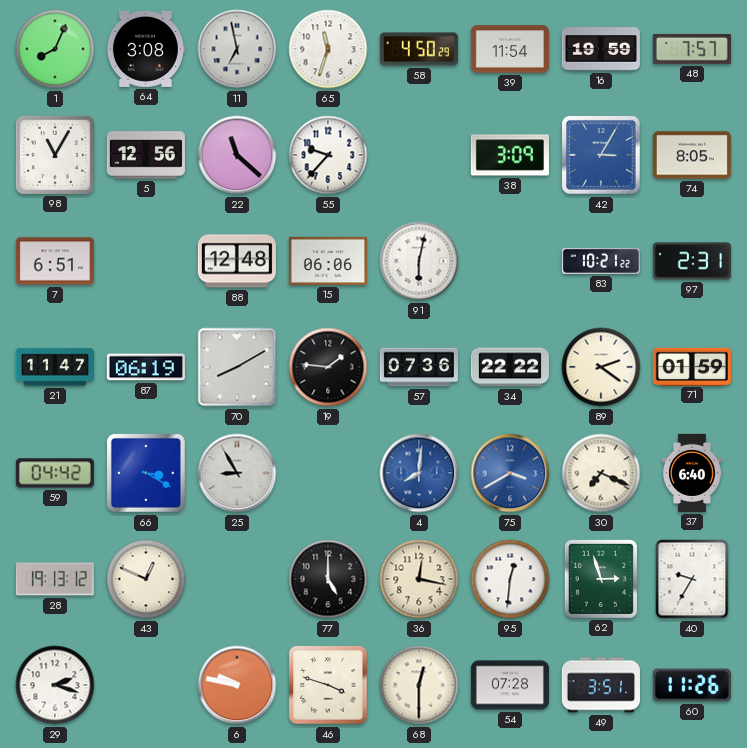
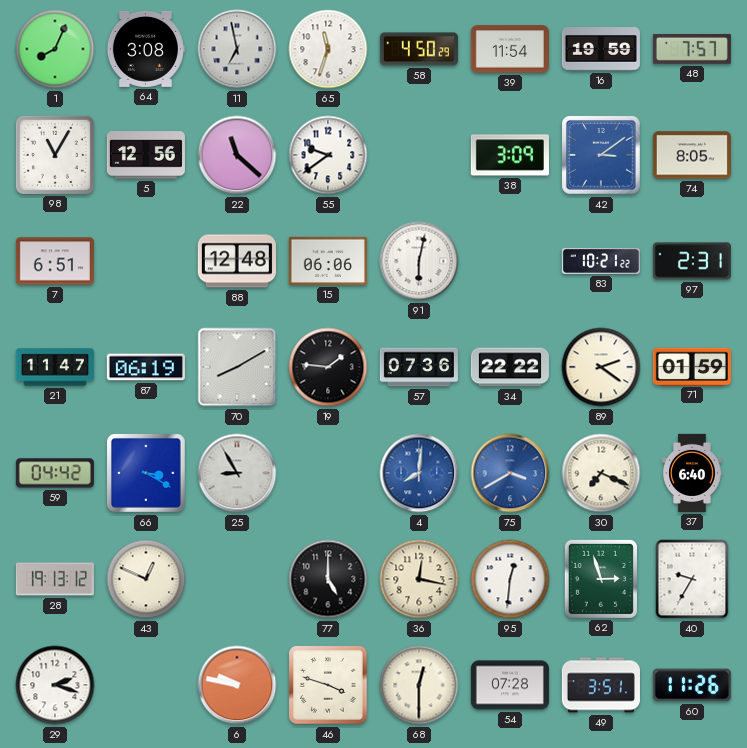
55: 9:37 -> 9:39 (328, 155)
42: 3:05 -> 3:09 (602, 156)
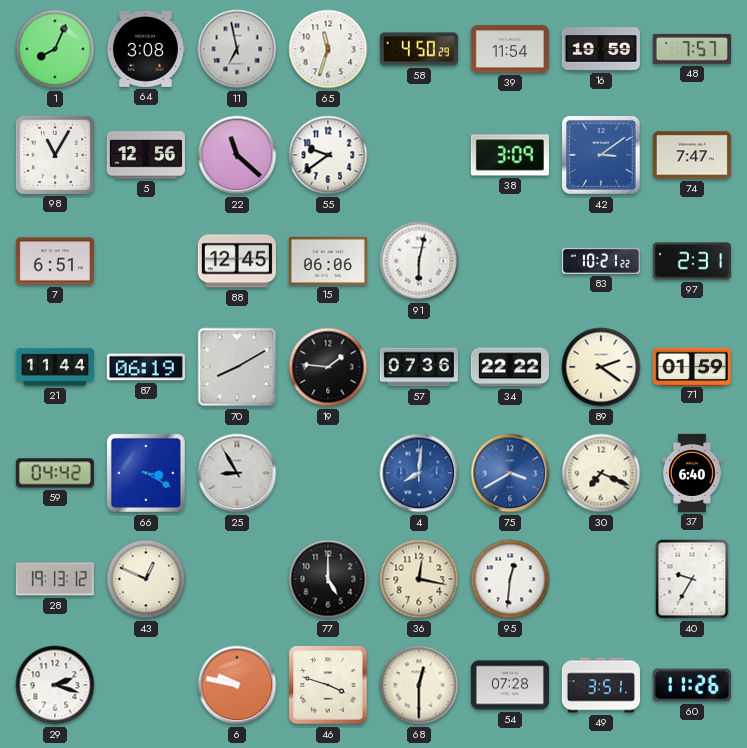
74: 8:05 -> 7:47 (692, 155)
88: 12:48 -> 12:45 (237, 261)
21: 11:47 -> 11:44 (55, 367)
62: 2:57 -> none (601, 579)
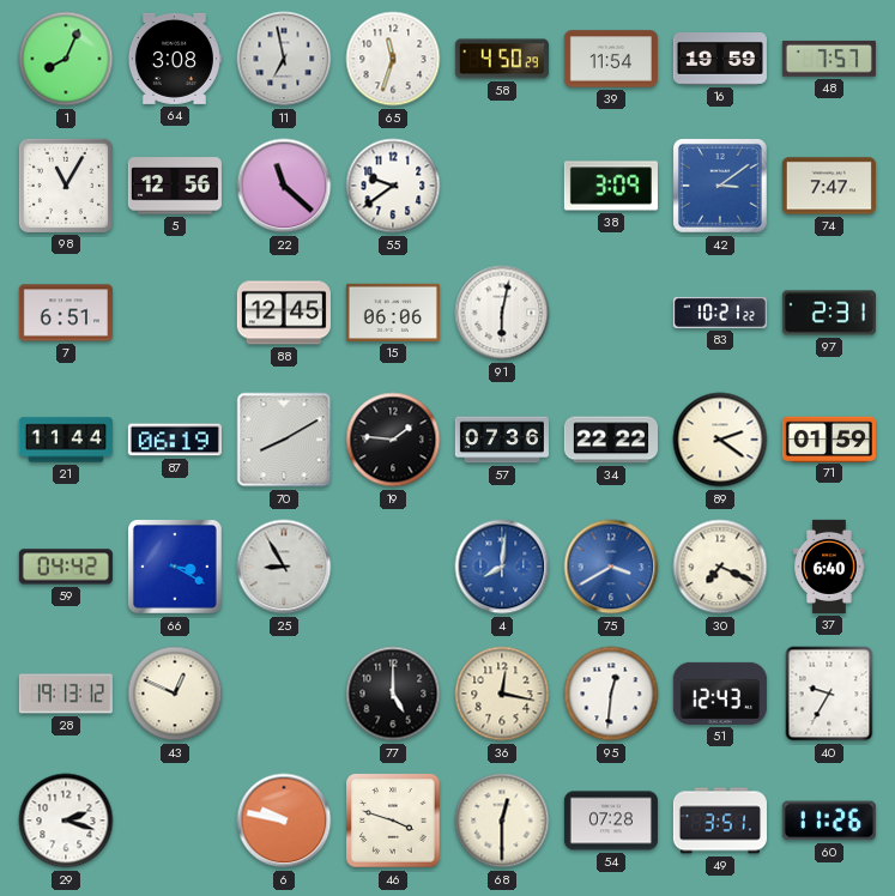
51: none -> 12:43 (720, 694)
